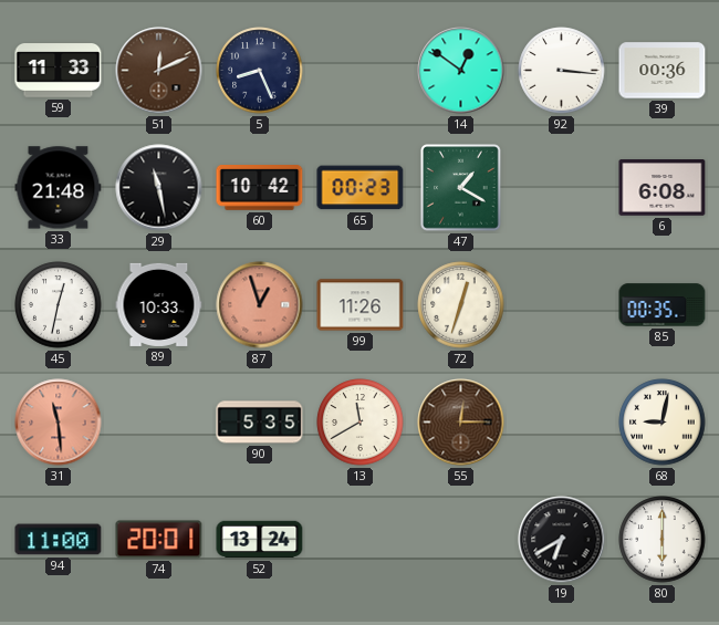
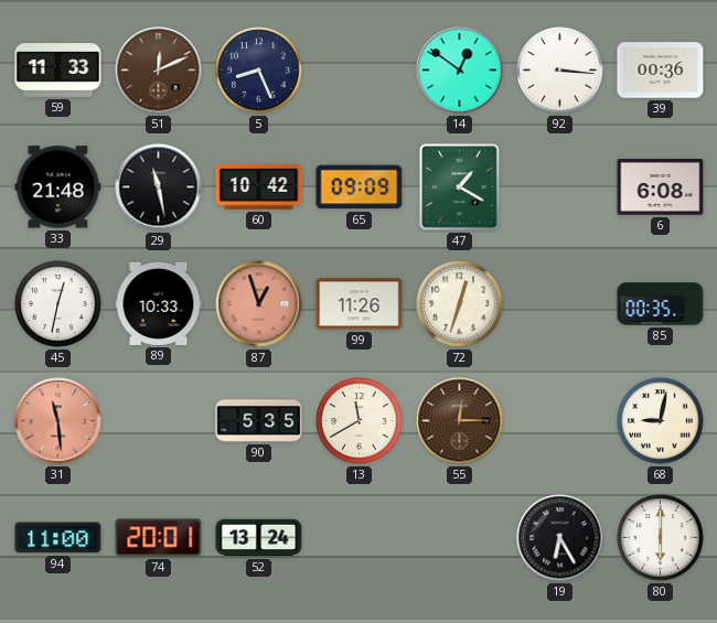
65: 00:23 -> 09:09 (360, 187)
19: 6:40 -> 6:25 (560, 538)
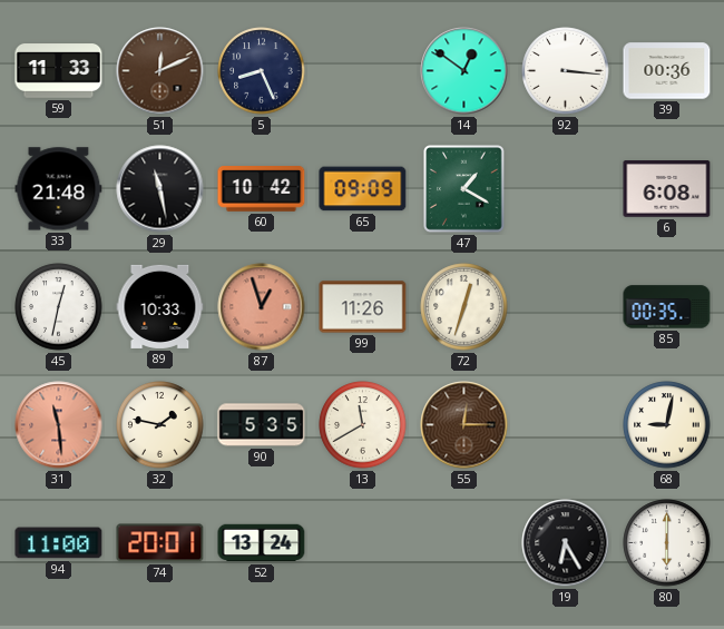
32: none -> 1:47 (160, 425)
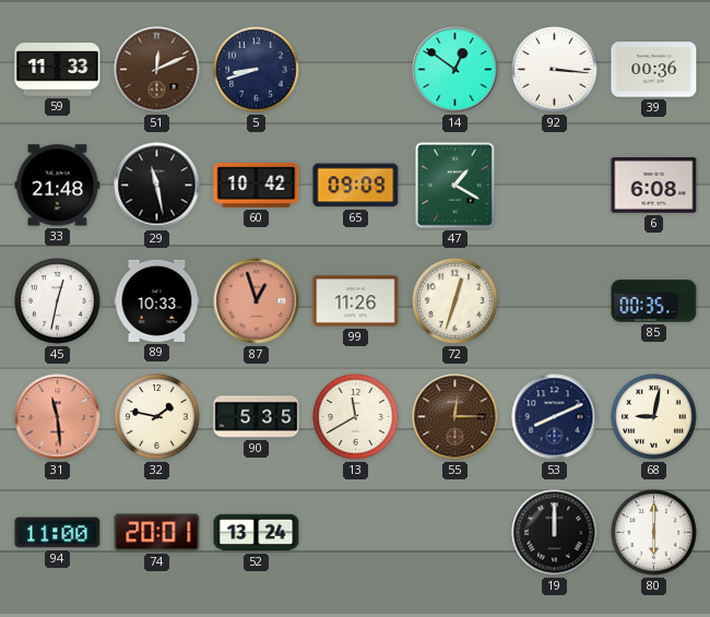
5: 8:26 -> 8:42 (257, 70)
53: none -> 8:11 (555, 417)
19: 6:25 -> 12:00 (555, 533)
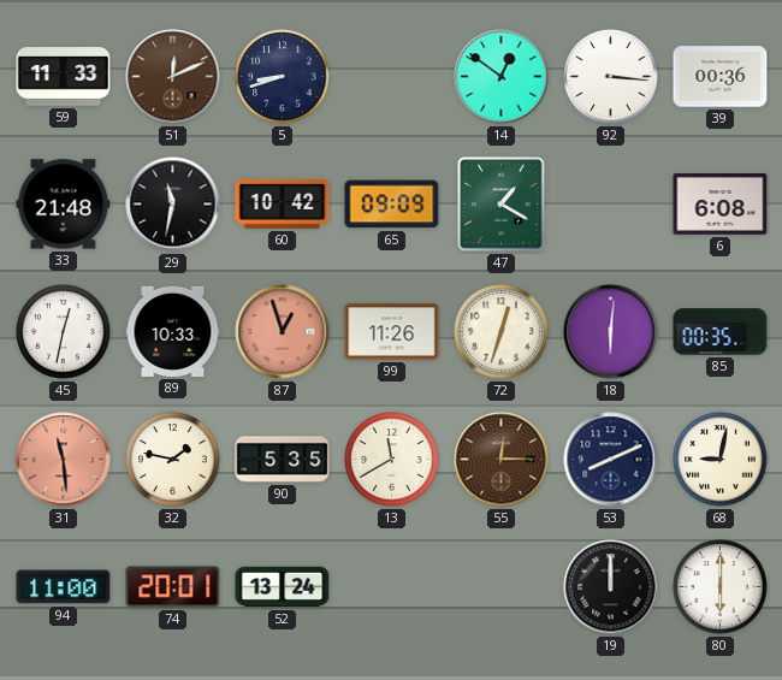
29: 11:28 -> 11:32 (173, 205)
18: none -> 6:01 (611, 332)
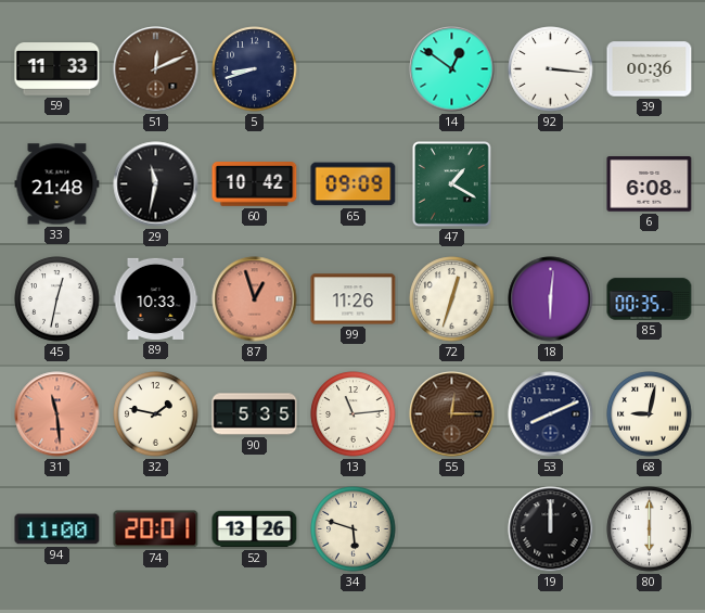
13: 11:40 -> 11:14 (354, 414)
52: 13:24 -> 13:26 (255, 529)
34: none -> 5:48 (354, 529)
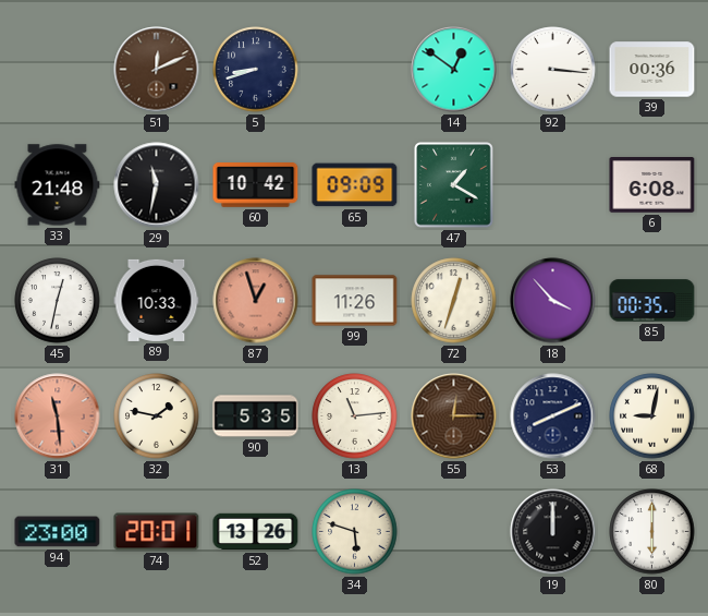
59: 11:33 -> none (57, 69)
18: 6:01 -> 3:53 (553, 301)
94: 11:00 -> 23:00 (58, 532)
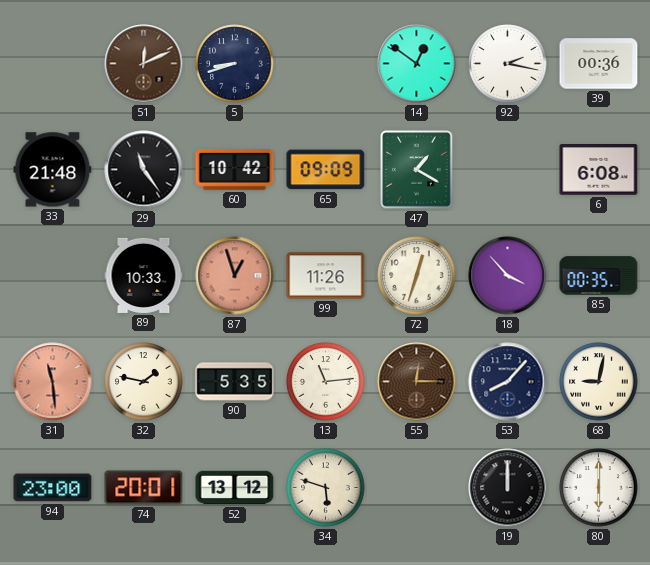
92: 3:16 -> 2:17 (508, 64)
29: 11:32 -> 11:24 (144, 170)
45: 12:32 -> none (58, 301)
53: 8:11 -> 8:07 (508, 382)
52: 13:26 -> 13:12 (235, 488)
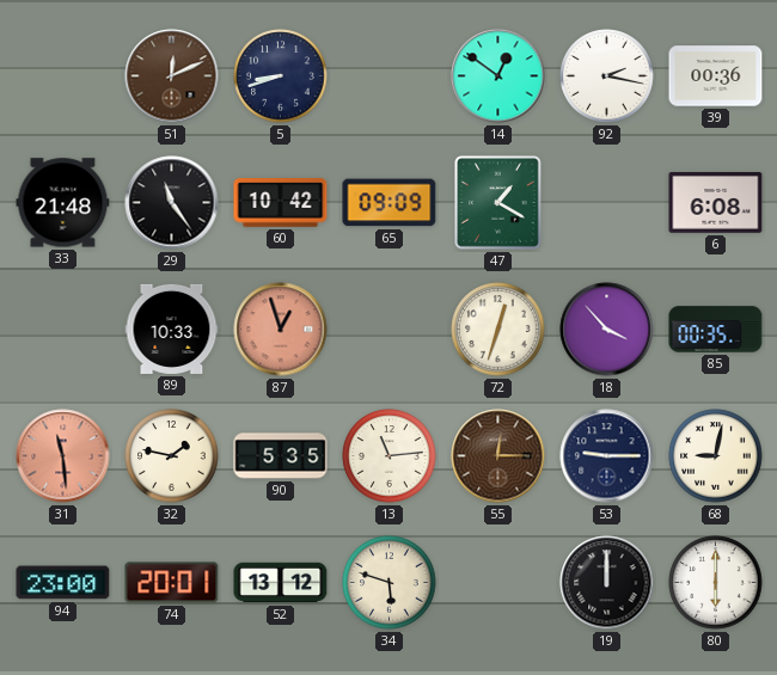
99: 11:26 -> none (326, 276)
53: 8:07 -> 9:15 (607, 456)
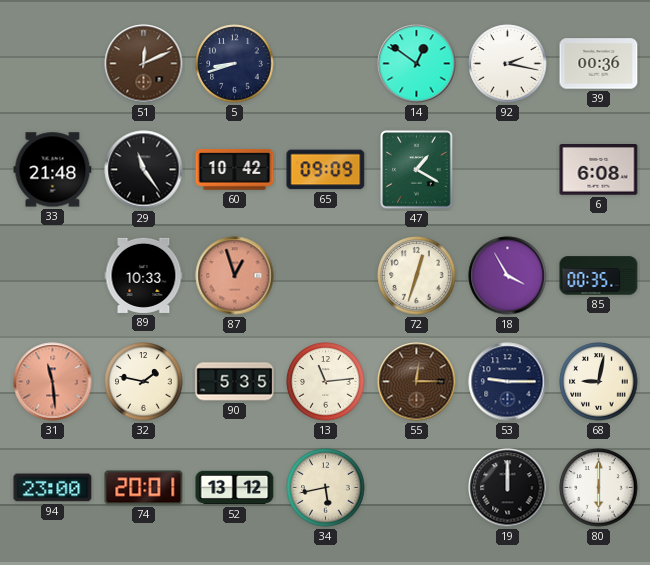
18: 3:53 -> 3:55 (508, 276)
34: 5:48 -> 5:43 (326, 488)
